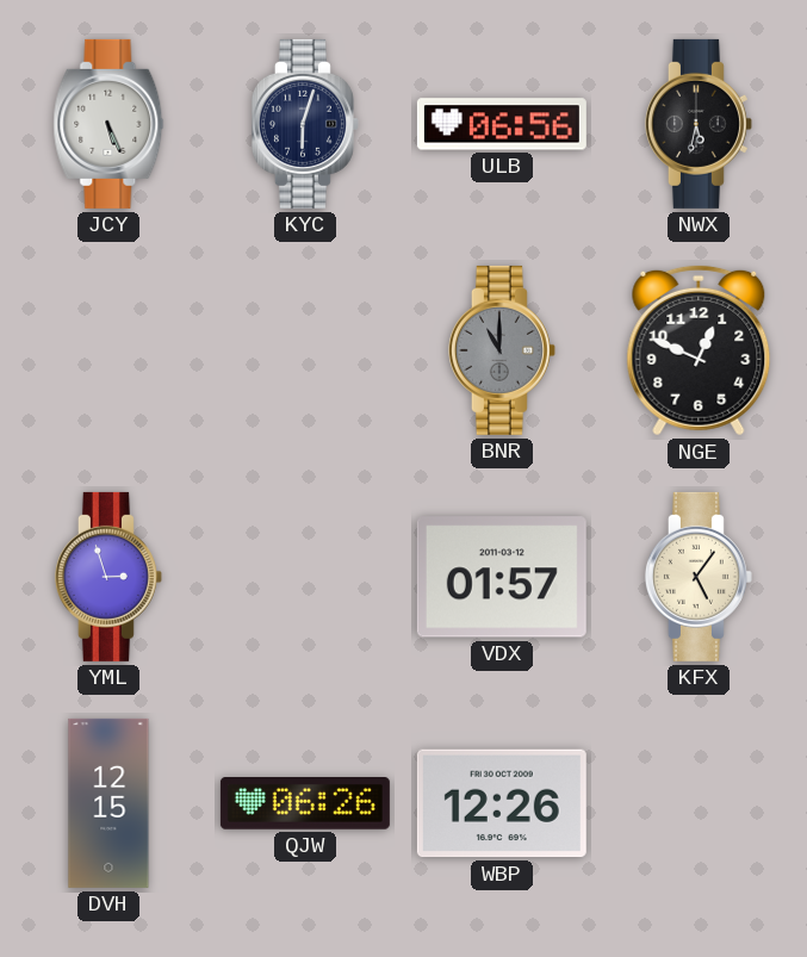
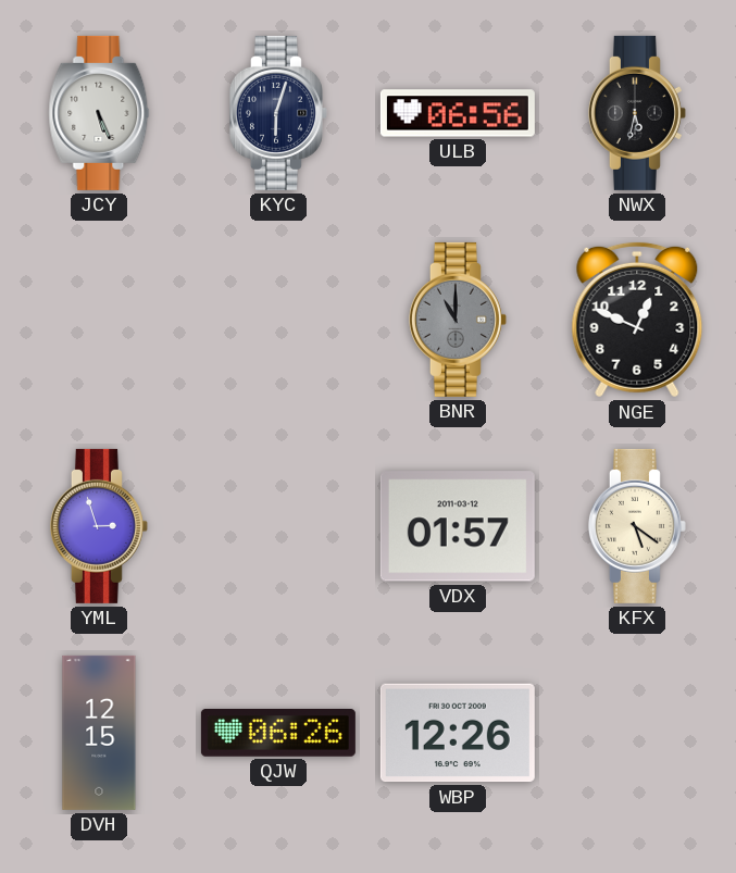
KFX: 5:06 -> 5:21 (637, 526)
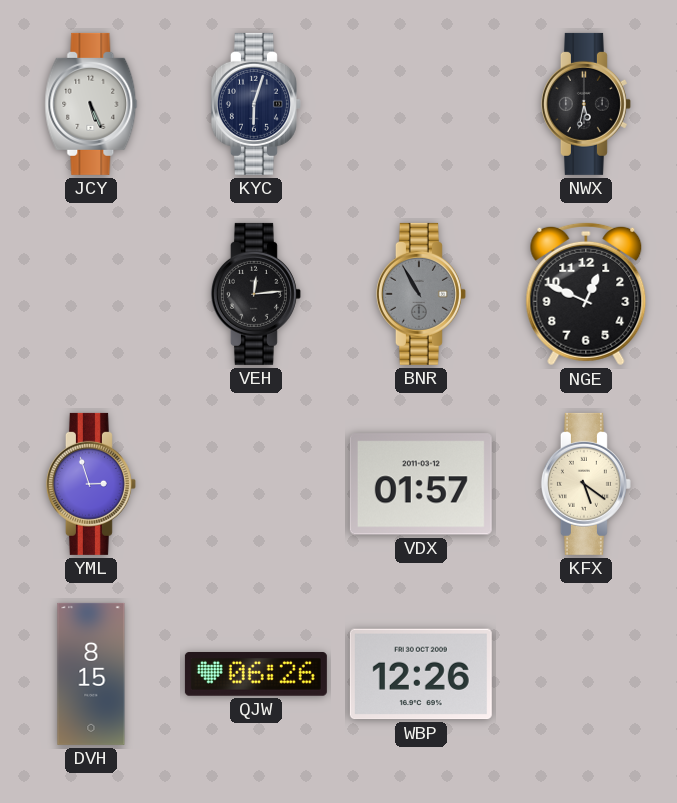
ULB: 06:56 -> none (458, 113)
VEH: none -> 12:14 (256, 294)
BNR: 11:00 -> 10:55 (421, 294)
DVH: 12:15 -> 8:15 (91, 674)
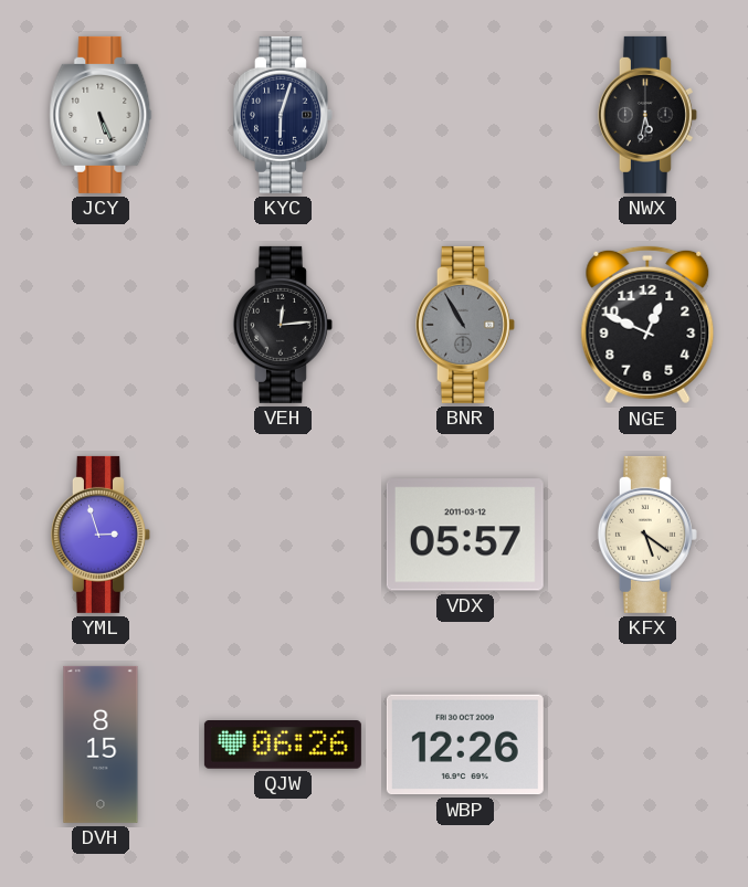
VDX: 01:57 -> 05:57 (465, 535)
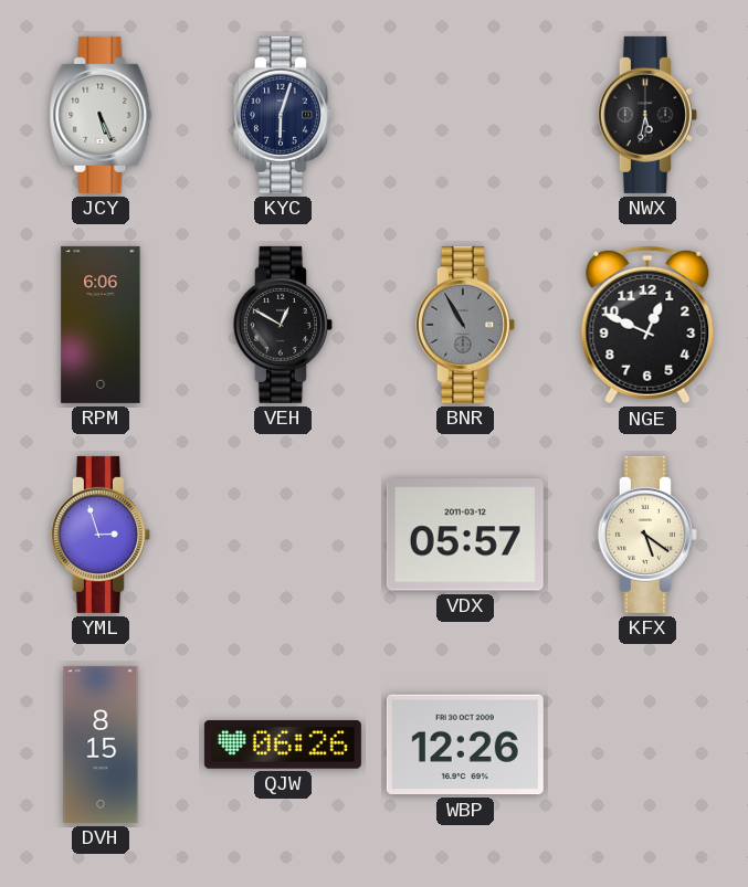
RPM: none -> 6:06 (101, 325)
VEH: 12:14 -> 12:50 (283, 325)
